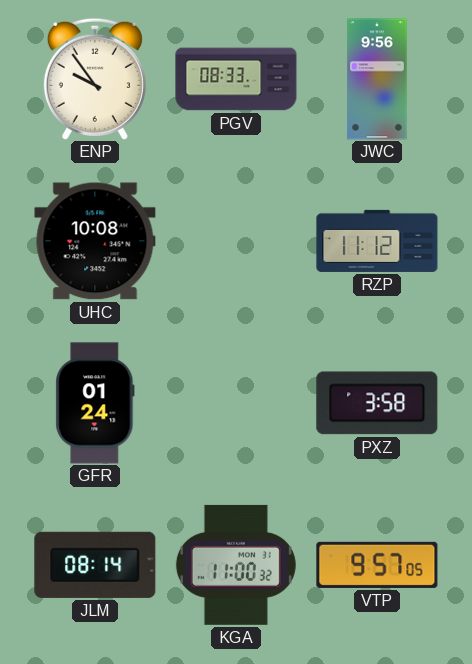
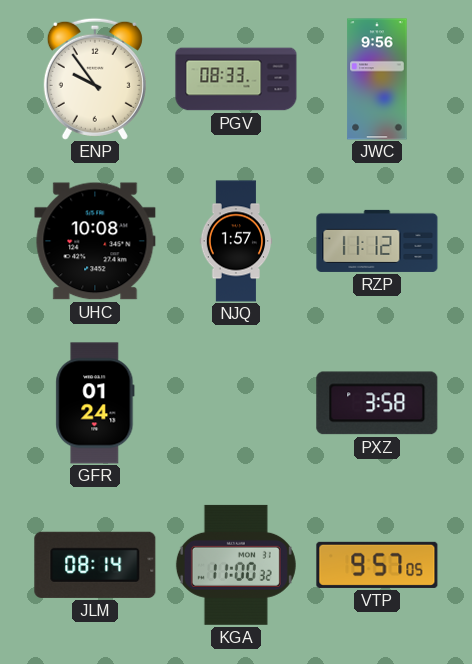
NJQ: none -> 1:57 (236, 241)
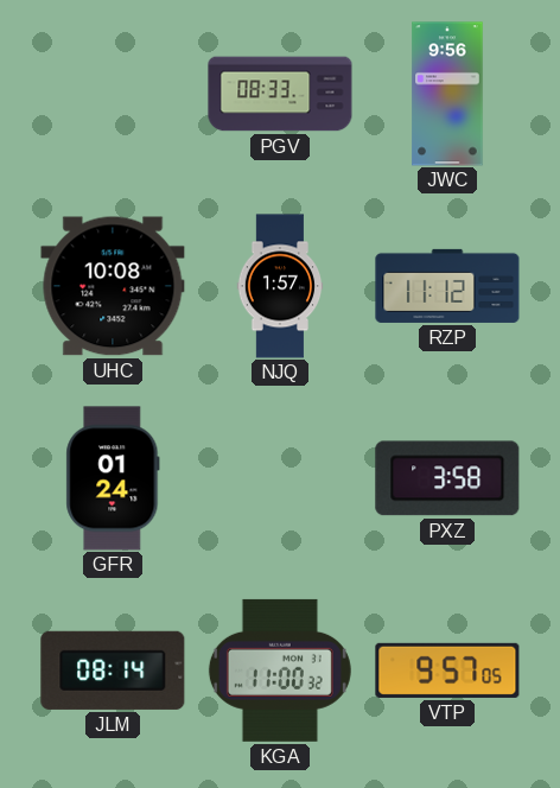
ENP: 9:54 -> none (95, 79)
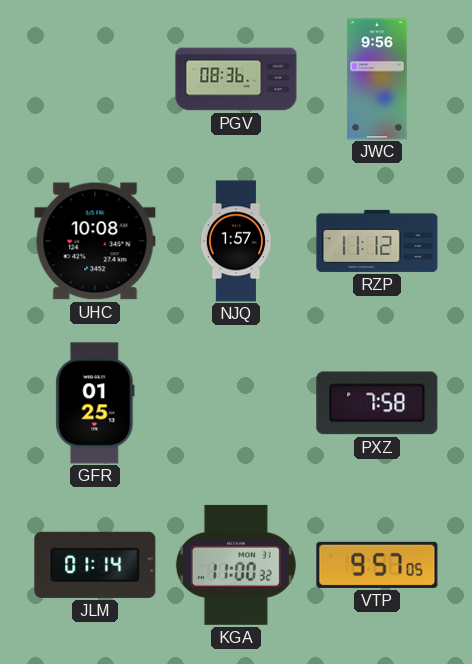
PGV: 08:33 -> 08:36 (236, 79)
GFR: 01:24 -> 01:25 (95, 403)
PXZ: 3:58 -> 7:58 (377, 403)
JLM: 08:14 -> 01:14 (95, 565)
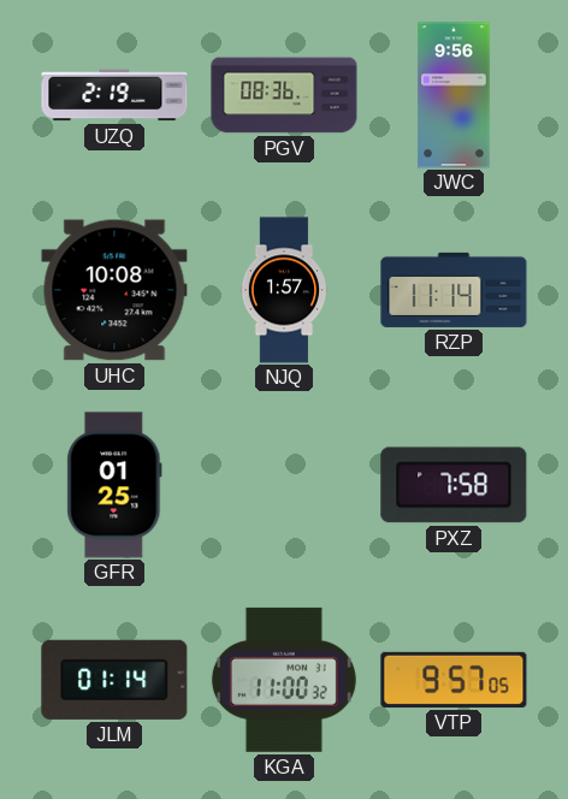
UZQ: none -> 2:19 (114, 95)
RZP: 11:12 -> 11:14 (454, 290)
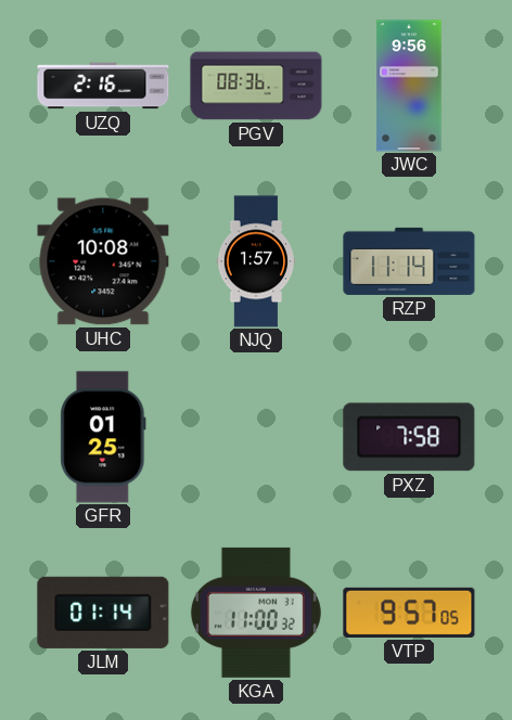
UZQ: 2:19 -> 2:16 (103, 86)
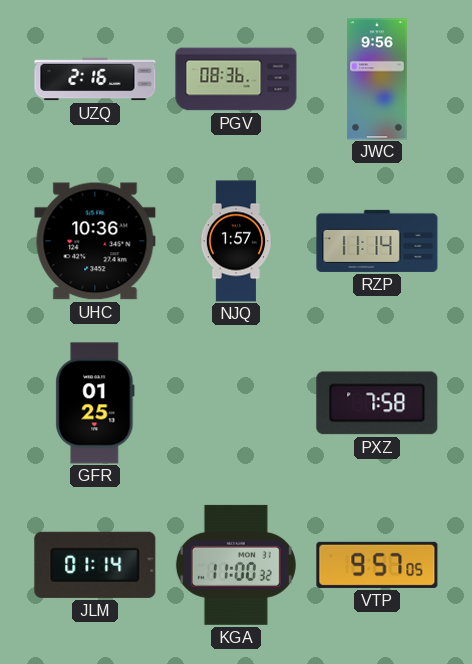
UHC: 10:08 -> 10:36 (95, 241)
